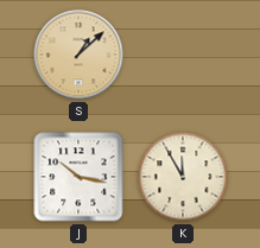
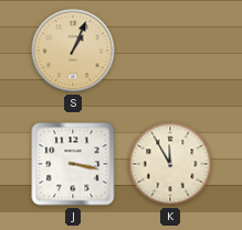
S: 1:08 -> 1:04 (73, 51)
J: 10:17 -> 3:17 (73, 164)
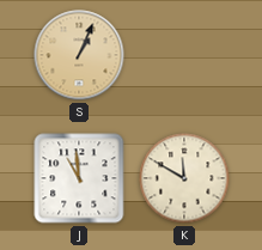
J: 3:17 -> 10:59 (79, 178)
K: 11:55 -> 11:50 (184, 178)
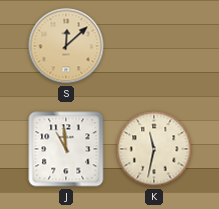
S: 1:04 -> 12:08 (66, 46)
K: 11:50 -> 11:32 (154, 149)
